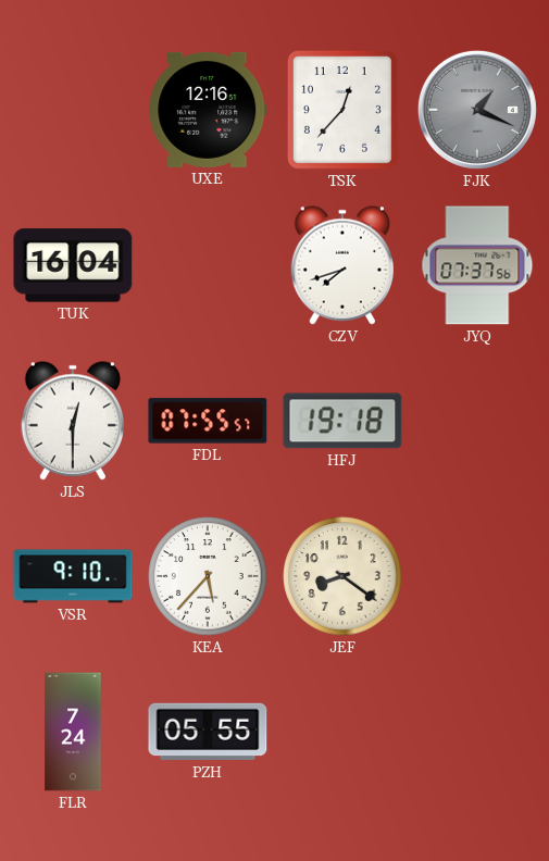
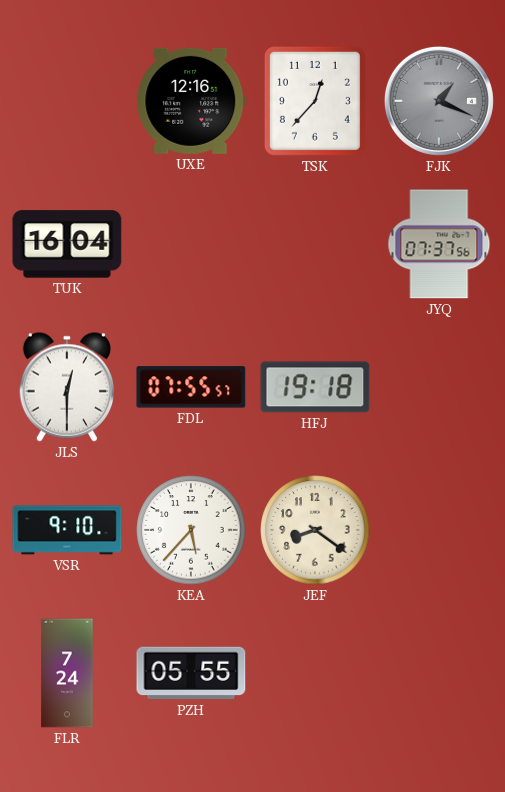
CZV: 7:42 -> none (341, 265)
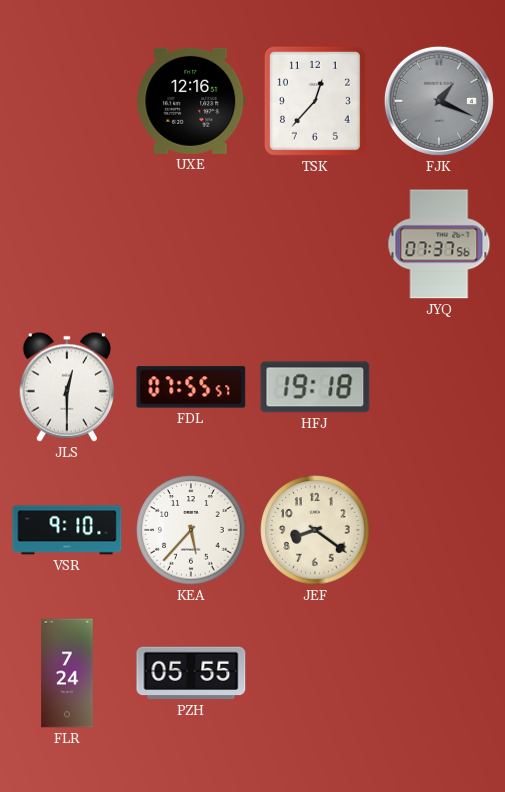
TUK: 16:04 -> none (67, 244)
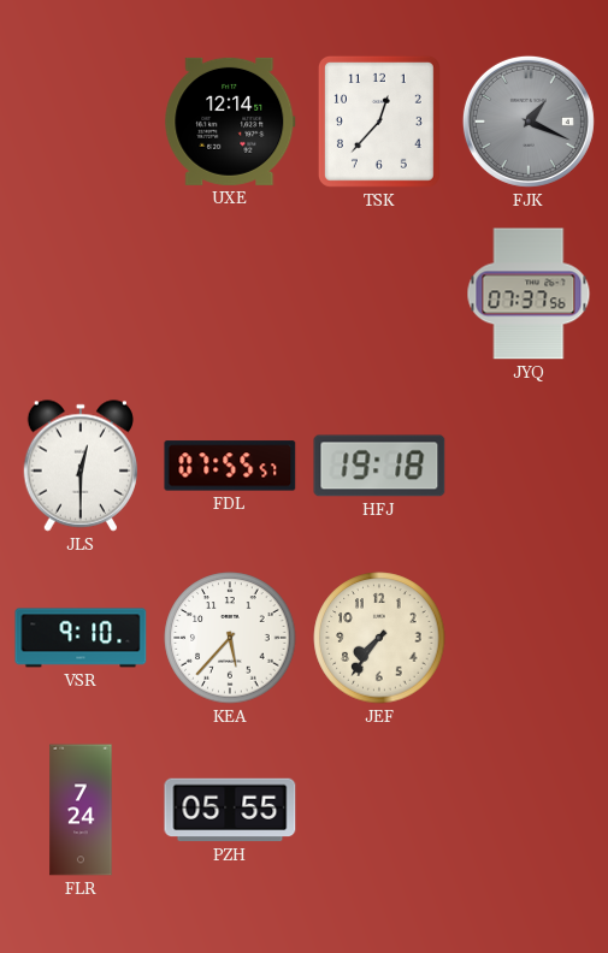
UXE: 12:16 -> 12:14 (230, 122)
JEF: 8:21 -> 7:36 (379, 638)
